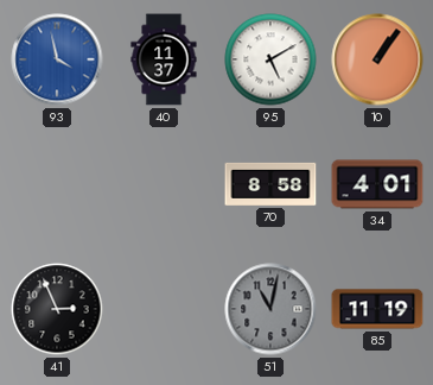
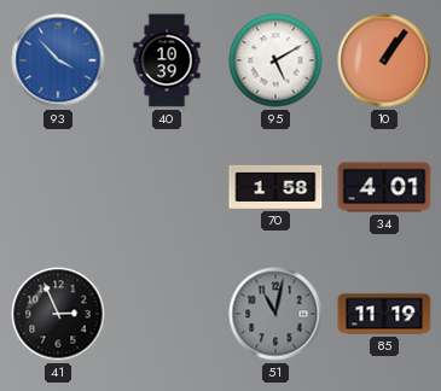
93: 3:58 -> 3:53 (58, 60)
40: 11:37 -> 10:39 (167, 60)
70: 8:58 -> 1:58 (275, 187)
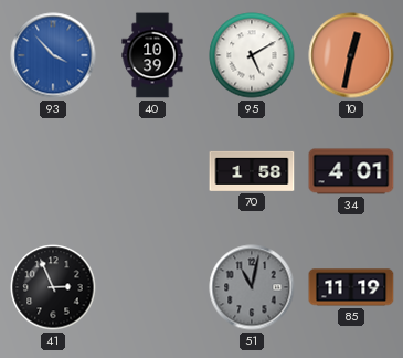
10: 1:06 -> 12:32 (351, 55)
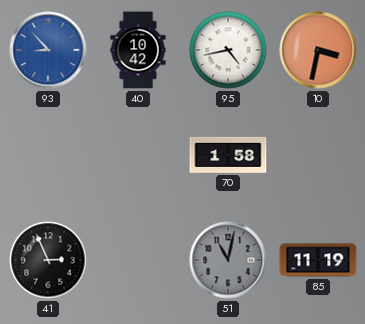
93: 3:53 -> 8:53 (48, 50)
40: 10:39 -> 10:42 (138, 50)
95: 5:10 -> 4:43 (228, 50)
10: 12:32 -> 3:32 (318, 50)
34: 4:01 -> none (351, 171)
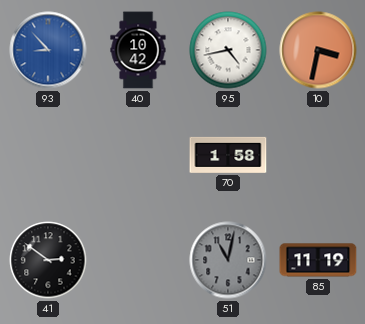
41: 2:56 -> 2:51 (48, 260)
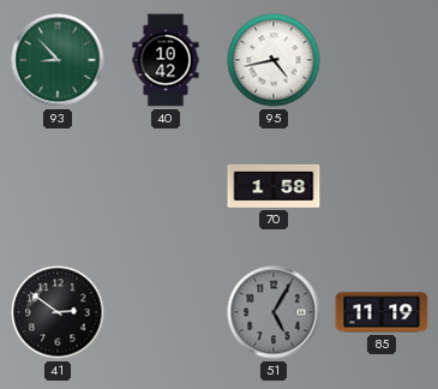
93 dial: blue -> green (58, 60)
10: 3:32 -> none (318, 50)
51: 11:02 -> 5:05 (274, 312)
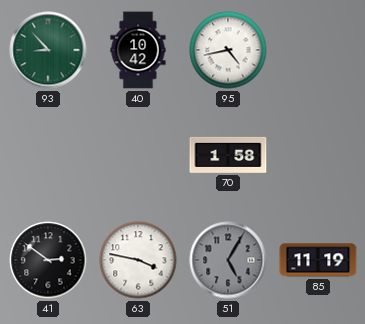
63: none -> 3:47 (138, 260)
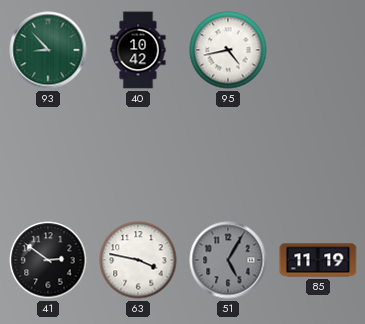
70: 1:58 -> none (228, 155)
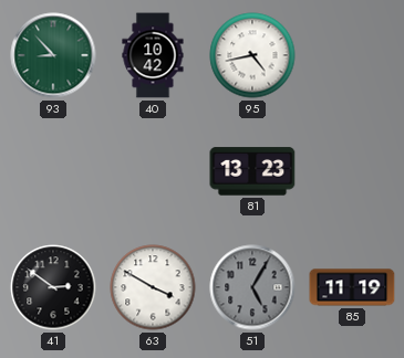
81: none -> 13:23 (252, 171)
63: 3:47 -> 3:50 (153, 287)
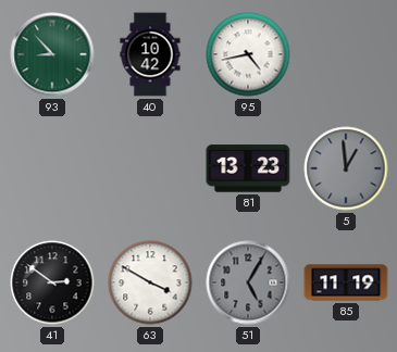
5: none -> 12:59 (346, 168)
